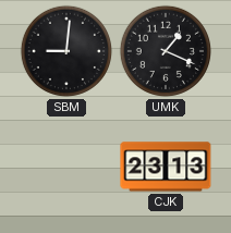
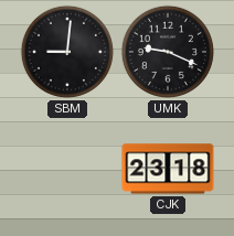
UMK: 1:19 -> 9:19 (168, 52)
CJK: 23:13 -> 23:18 (168, 169)
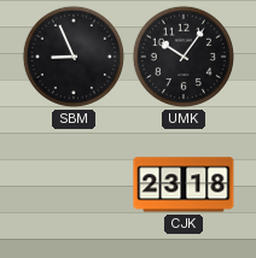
SBM: 9:01 -> 8:56 (74, 57)
UMK: 9:19 -> 10:06 (184, 57)
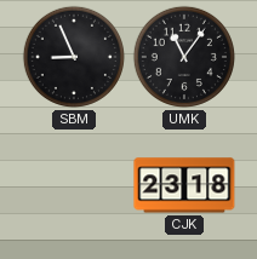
UMK: 10:06 -> 11:06 (184, 57)
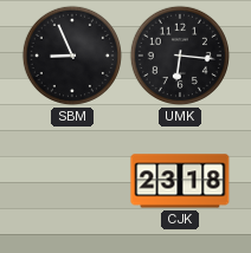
UMK: 11:06 -> 6:16 (180, 56)
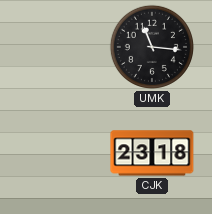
SBM: 8:56 -> none (72, 56)
UMK: 6:16 -> 11:16 (152, 47)
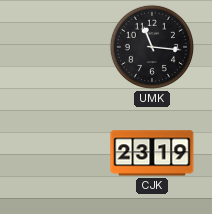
CJK: 23:18 -> 23:19 (152, 153)
